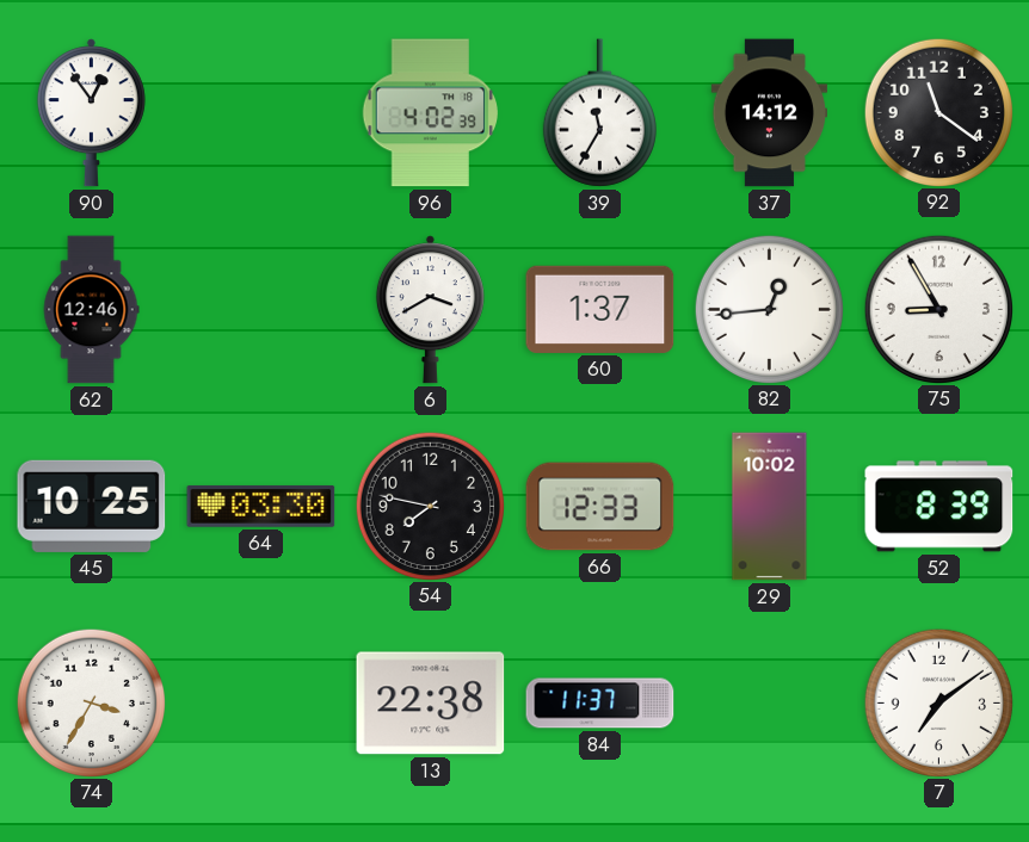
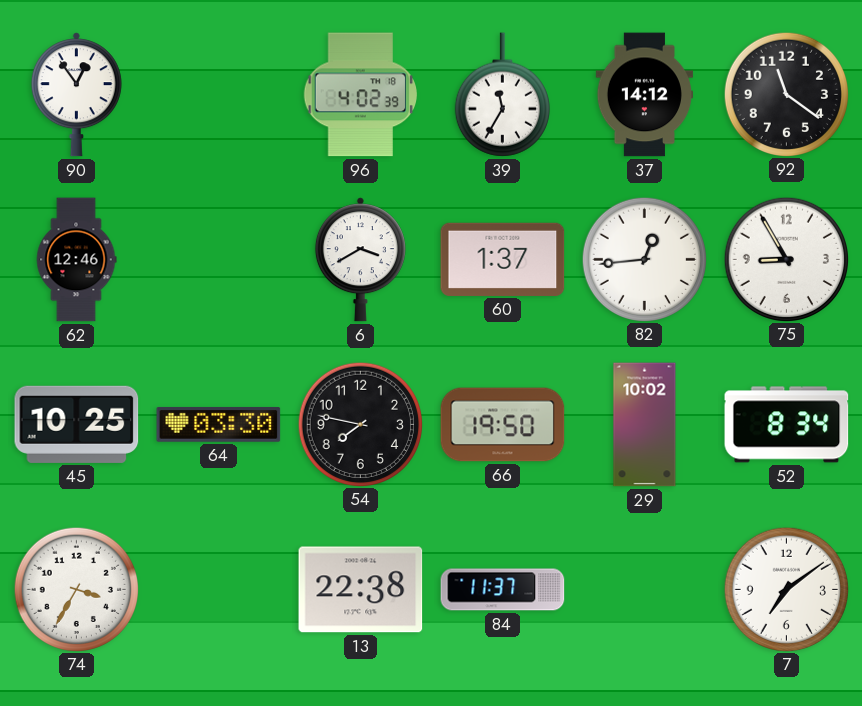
66: 12:33 -> 19:50 (503, 425)
52: 8:39 -> 8:34 (787, 425)
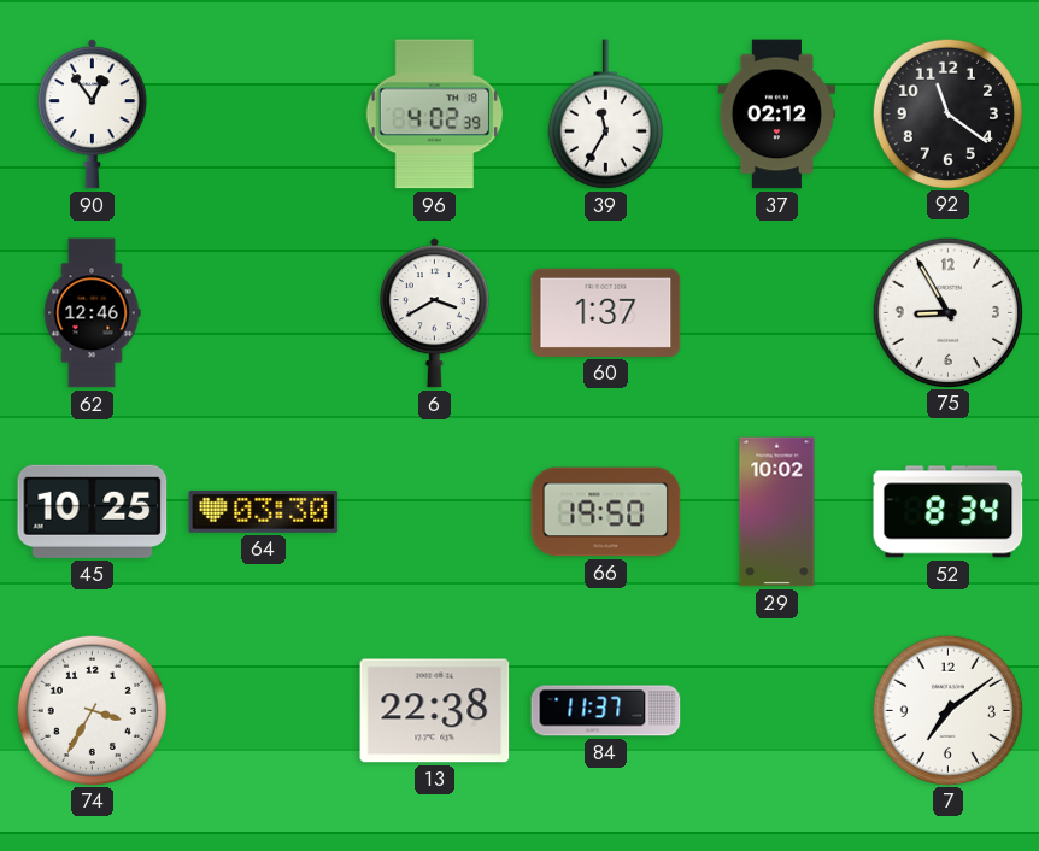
37: 14:12 -> 02:12 (776, 115)
82: 12:44 -> none (644, 259)
54: 7:47 -> none (360, 424)
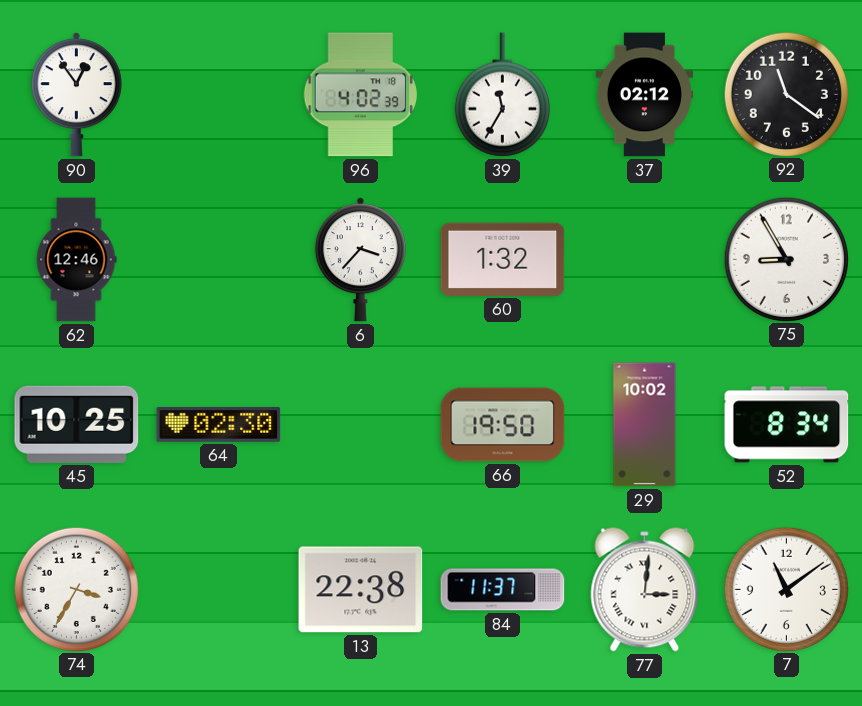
6: 3:40 -> 3:37 (360, 260)
60: 1:37 -> 1:32 (503, 259)
64: 03:30 -> 02:30 (219, 425)
77: none -> 3:01 (645, 590)
7: 7:09 -> 11:09 (786, 589)
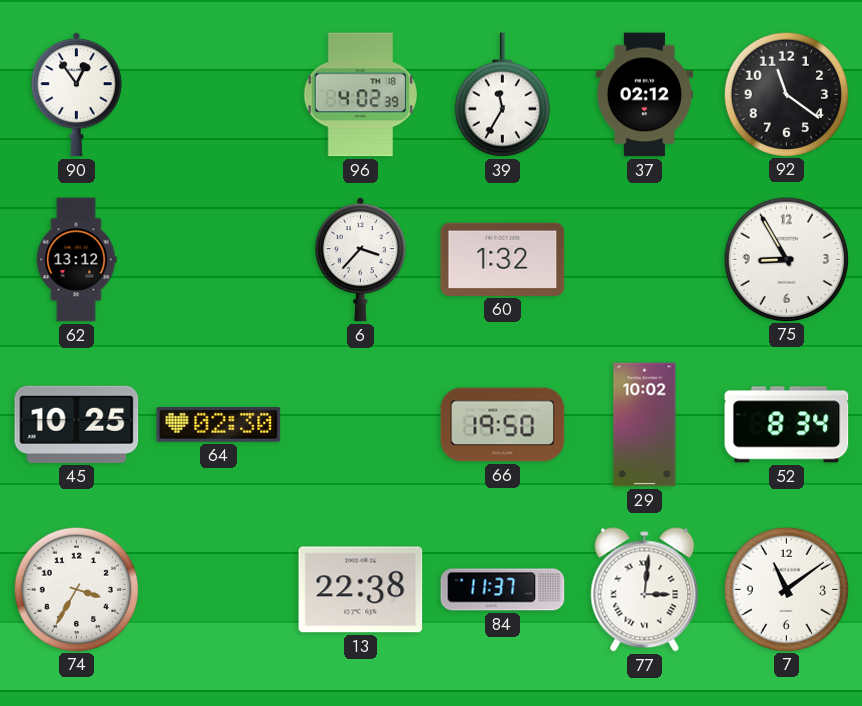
62: 12:46 -> 13:12 (76, 260)
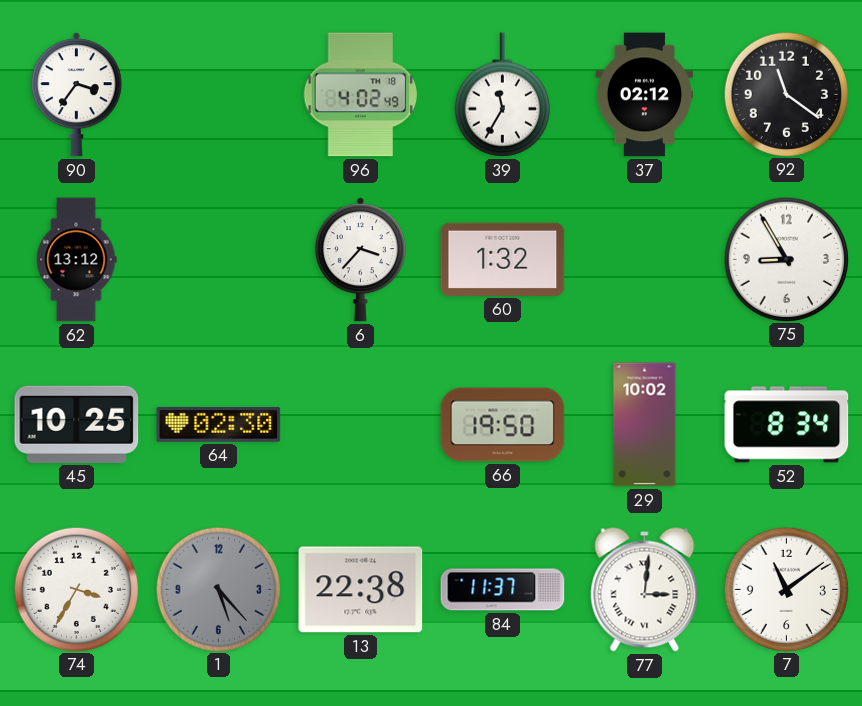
90: 12:54 -> 3:36 (76, 95)
96: 4:02:39 -> 4:02:49 (360, 95)
1: none -> 5:23 (218, 589)
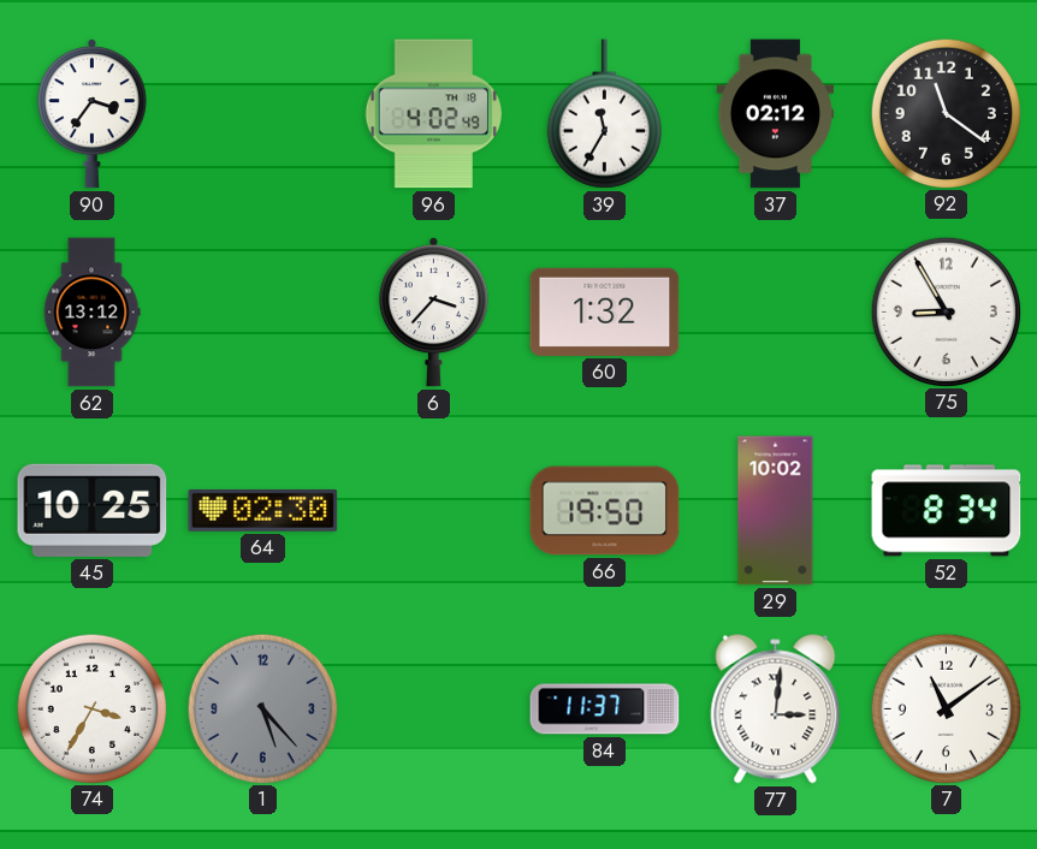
13: 22:38 -> none (361, 590)
